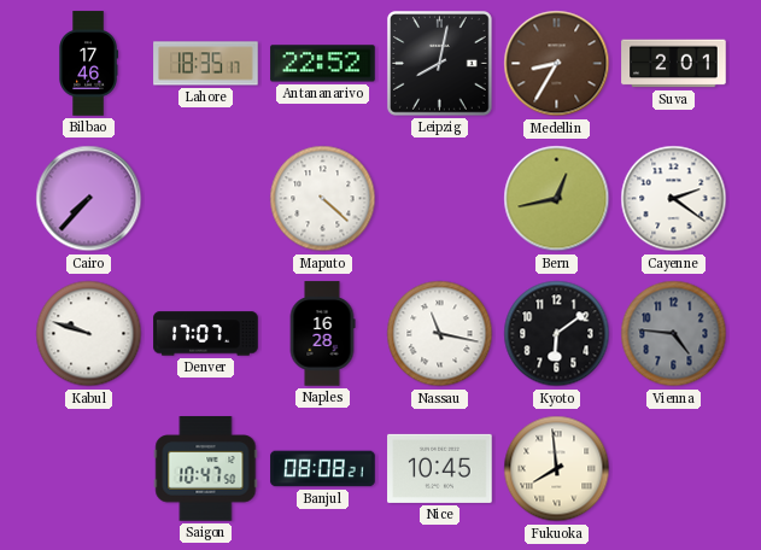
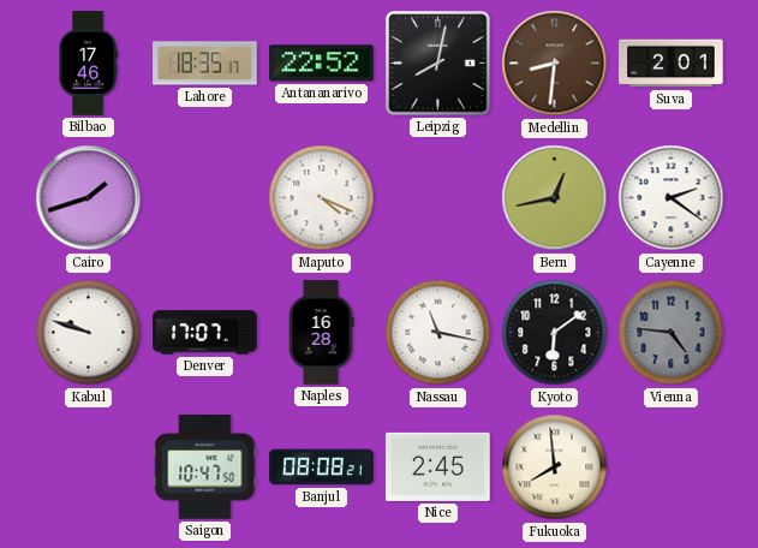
Medellin: 8:35 -> 8:31 (555, 64)
Cairo: 7:37 -> 1:42 (89, 198)
Maputo: 4:22 -> 4:19 (322, 198)
Nice: 10:45 -> 2:45 (438, 466)
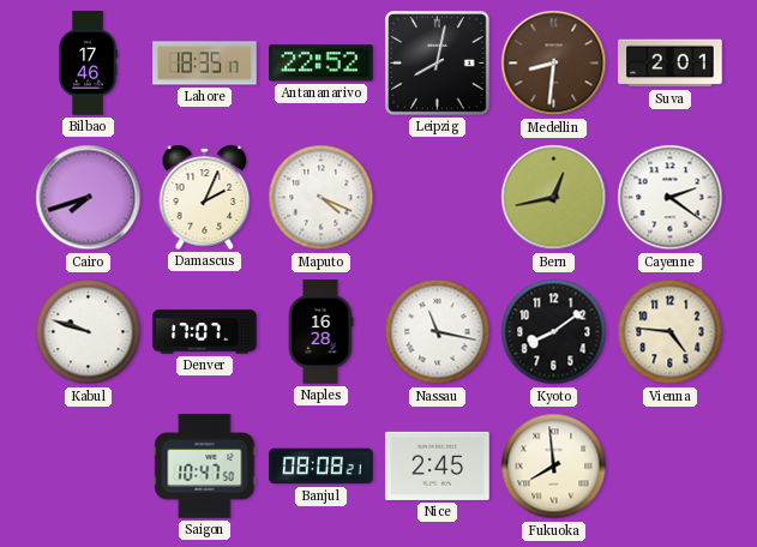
Cairo: 1:42 -> 7:42 (89, 198)
Damascus: none -> 2:04 (205, 197)
Kyoto: 6:09 -> 8:09 (554, 332)
Vienna dial: grey -> cream (671, 332)
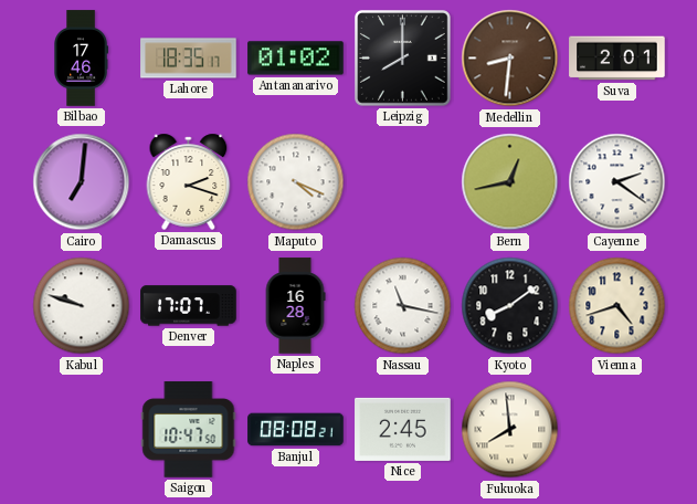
Antananarivo: 22:52 -> 01:02 (296, 59)
Leipzig: 8:02 -> 8:00 (403, 59)
Cairo: 7:42 -> 7:01 (82, 182)
Damascus: 2:04 -> 2:18 (189, 181)
Vienna: 4:46 -> 4:42 (617, 306)
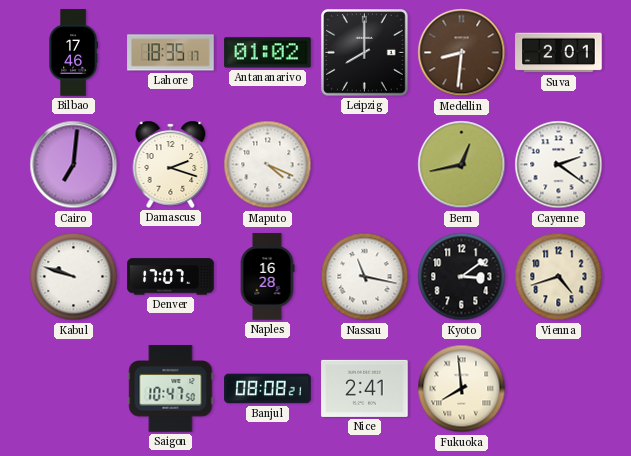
Kyoto: 8:09 -> 3:09 (462, 277)
Nice: 2:45 -> 2:41 (365, 388)
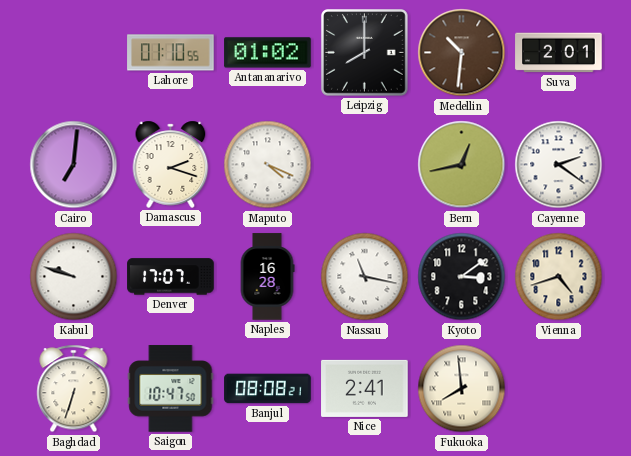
Bilbao: 17:46 -> none (74, 53)
Lahore: 18:35 -> 01:10 (171, 53)
Medellin: 8:31 -> 10:31 (462, 53)
Baghdad: none -> 6:33 (74, 389)
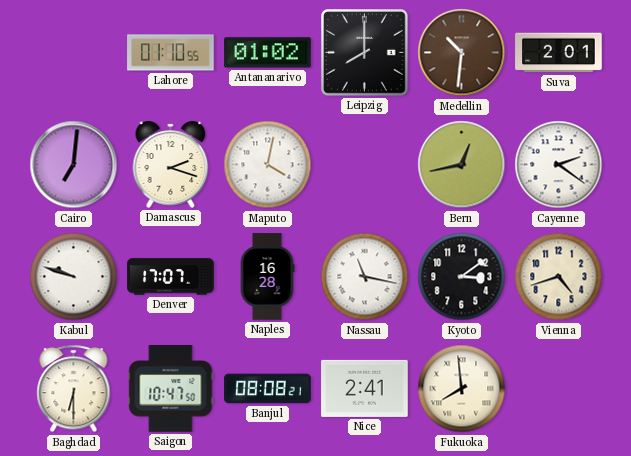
Maputo: 4:19 -> 4:02 (268, 165)
Baghdad: 6:33 -> 6:30 (74, 389)
